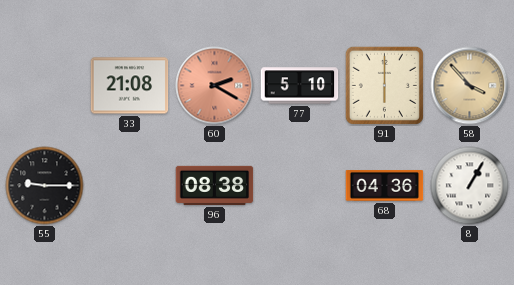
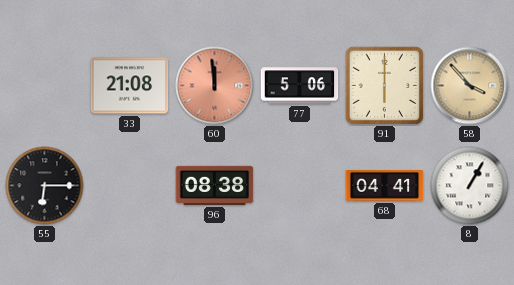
60: 2:20 -> 11:59 (215, 86)
77: 5:10 -> 5:06 (300, 86)
55: 9:15 -> 6:15 (45, 186)
68: 04:36 -> 04:41 (385, 186)
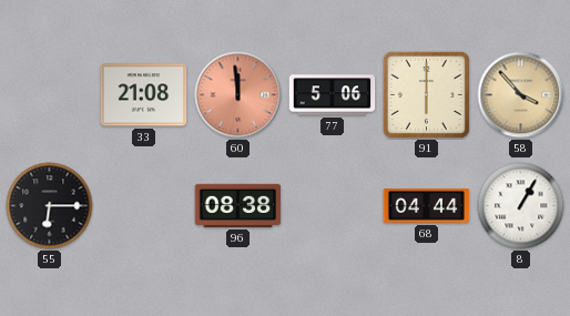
68: 04:41 -> 04:44 (427, 206)
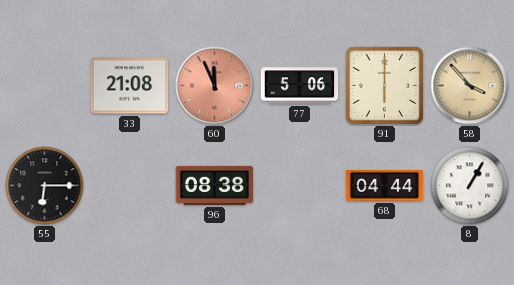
60: 11:59 -> 11:56 (215, 86)
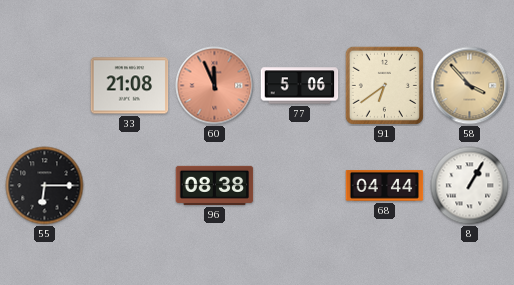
91: 6:00 -> 6:39 (384, 85)
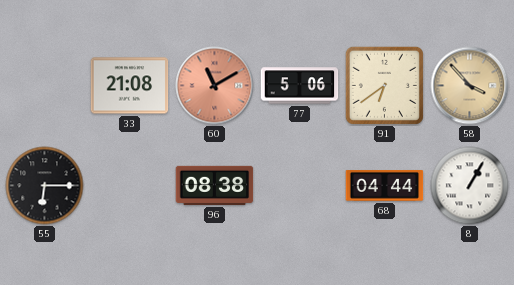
60: 11:56 -> 11:10 (215, 86)
